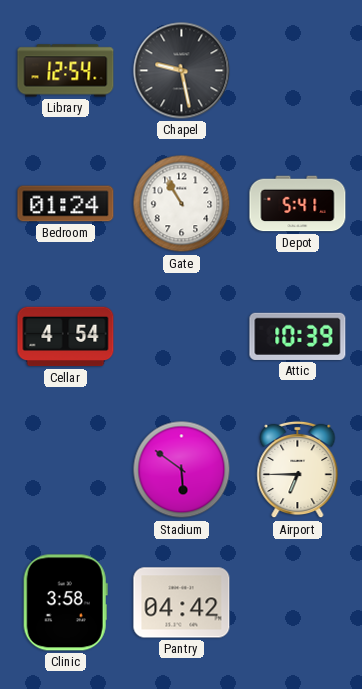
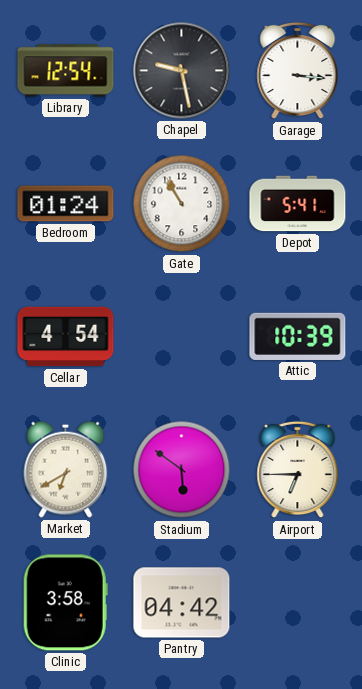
Garage: none -> 3:16 (298, 71)
Market: none -> 6:40 (66, 469)
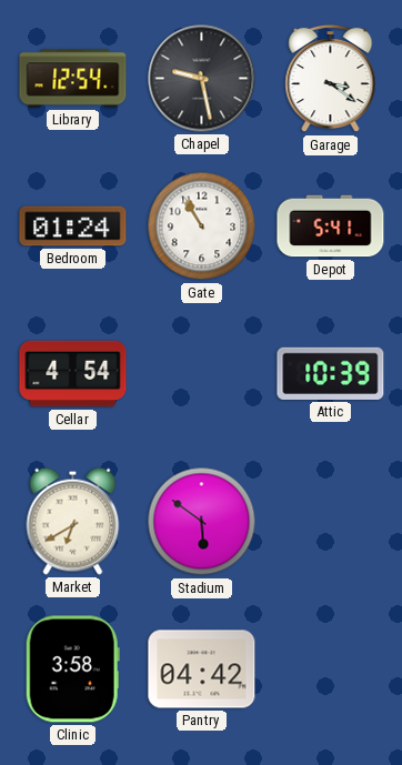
Garage: 3:16 -> 3:21 (331, 79)
Airport: 6:45 -> none (298, 470)
